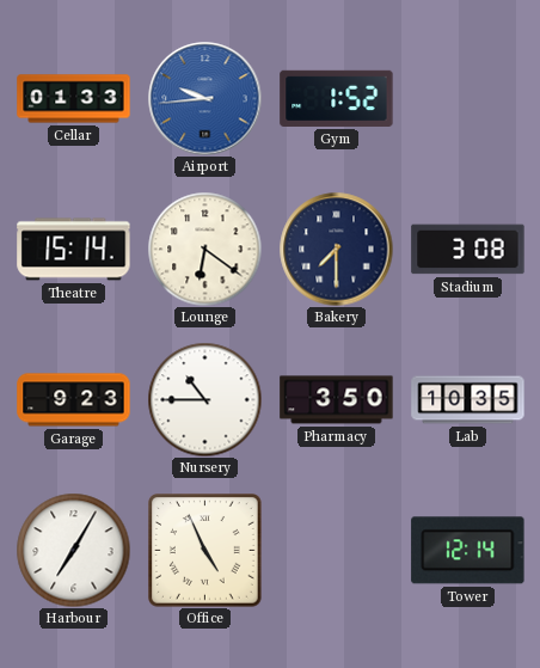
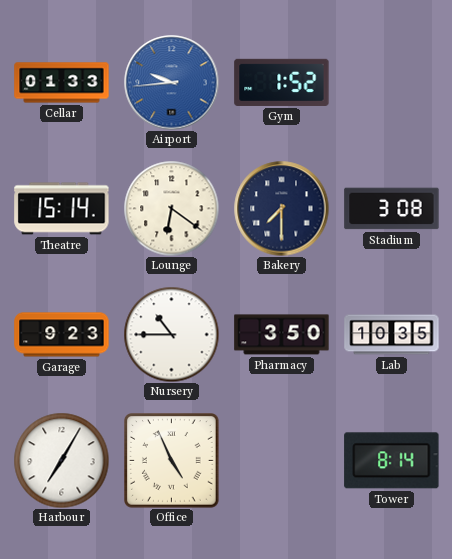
Tower: 12:14 -> 8:14 (392, 461)
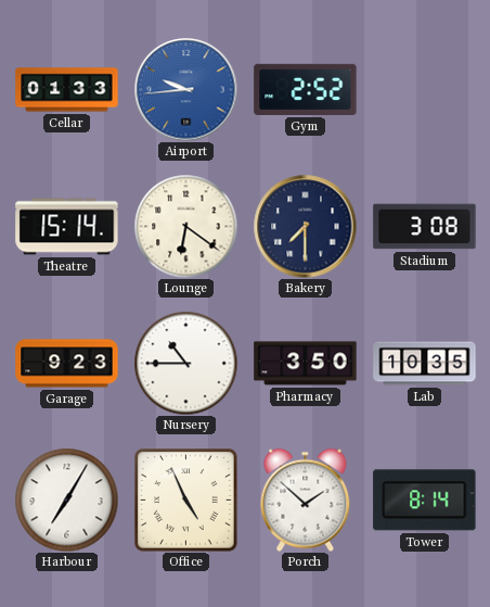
Gym: 1:52 -> 2:52 (306, 89)
Porch: none -> 1:52 (306, 499)
